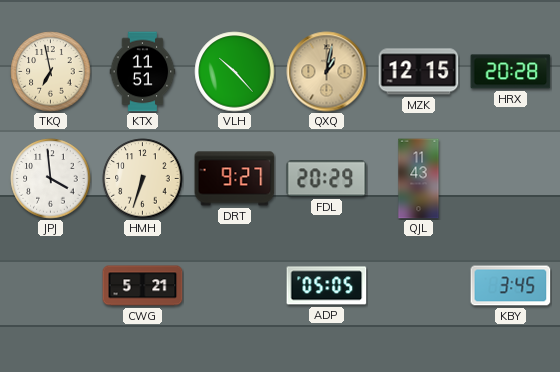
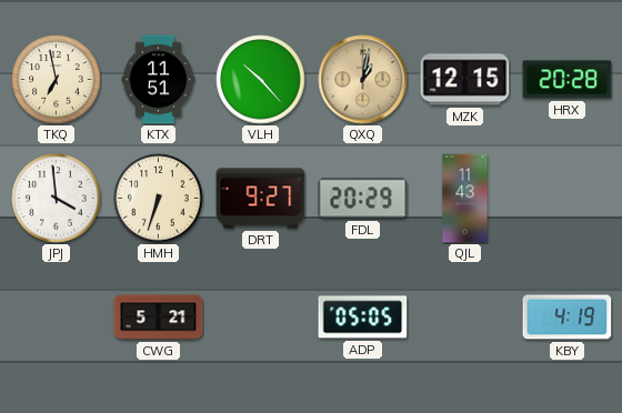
KBY: 3:45 -> 4:19 (568, 318)
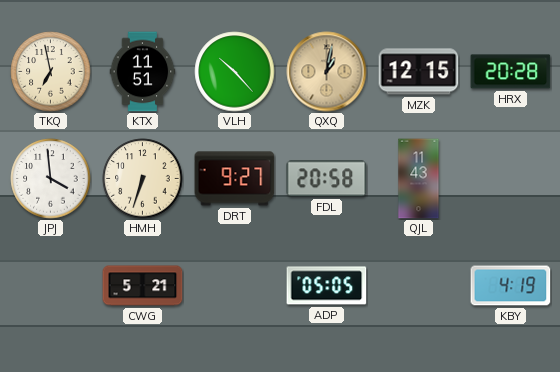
FDL: 20:29 -> 20:58 (327, 179)
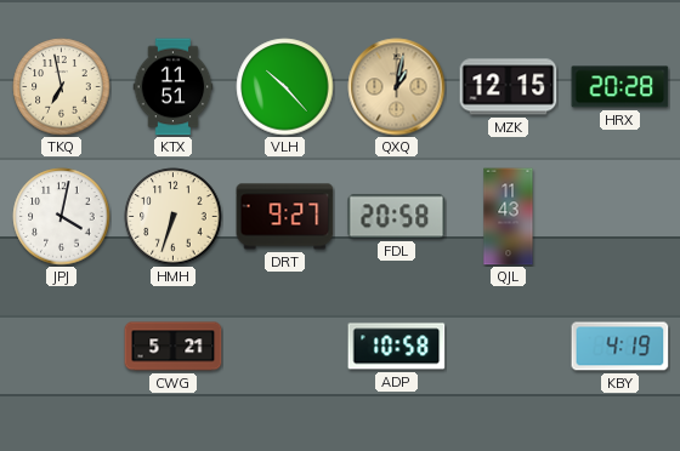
JPJ: 3:59 -> 4:02 (62, 217)
ADP: 05:05 -> 10:58 (397, 347)
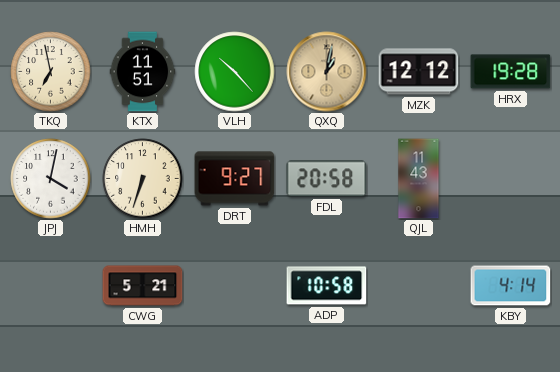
MZK: 12:15 -> 12:12 (419, 72)
HRX: 20:28 -> 19:28 (511, 72)
KBY: 4:19 -> 4:14 (511, 286)
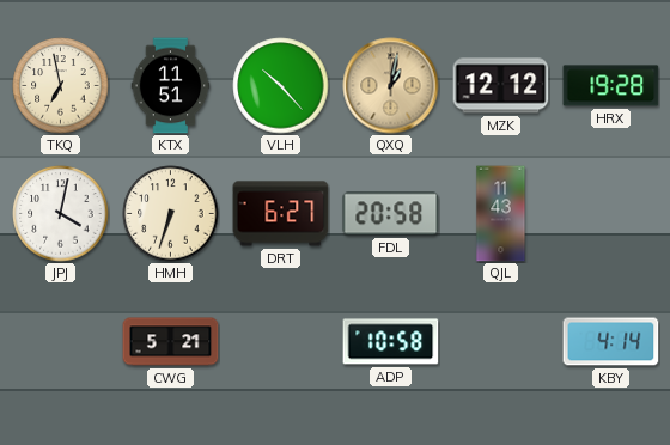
DRT: 9:27 -> 6:27 (281, 214)
